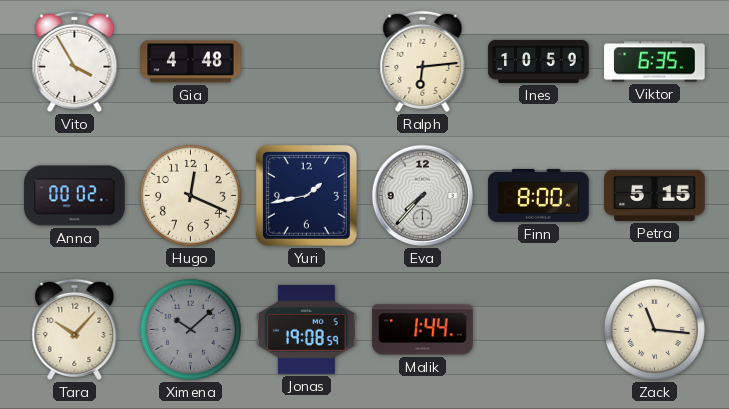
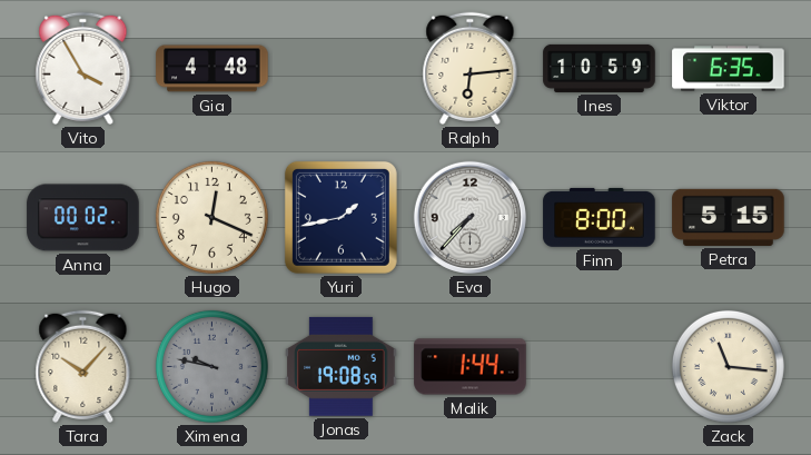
Ximena: 10:08 -> 9:47 (211, 366)
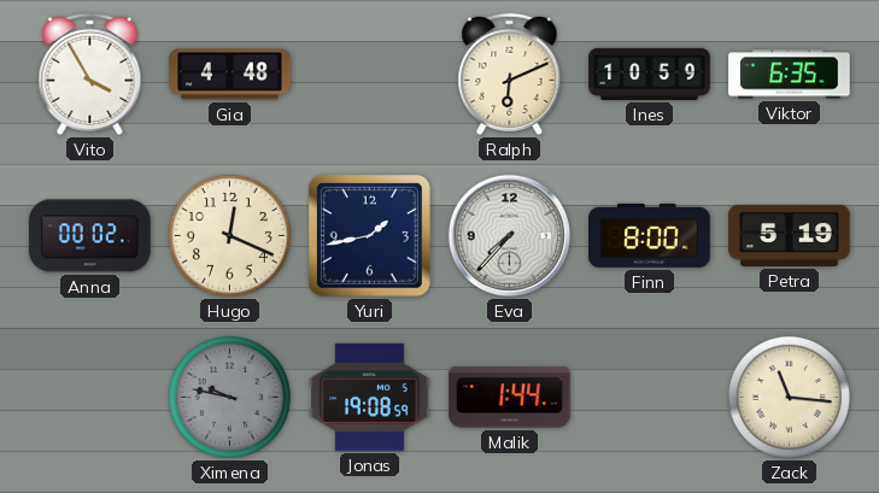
Ralph: 6:14 -> 6:11 (510, 74)
Petra: 5:15 -> 5:19 (790, 235)
Tara: 10:07 -> none (83, 366)
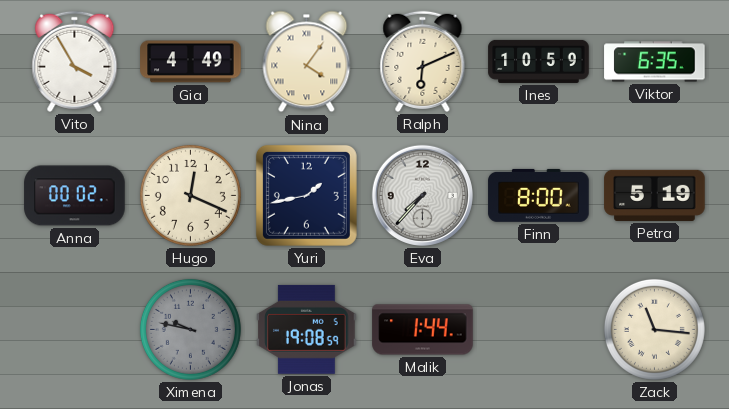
Gia: 4:48 -> 4:49 (191, 62)
Nina: none -> 4:06 (307, 62)
